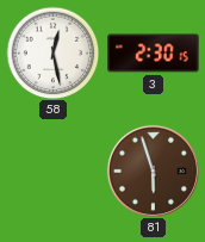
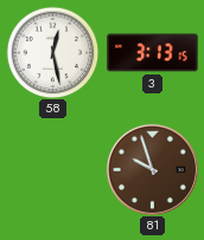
3: 2:30 -> 3:13 (153, 53)
81: 5:57 -> 9:57 (152, 169)
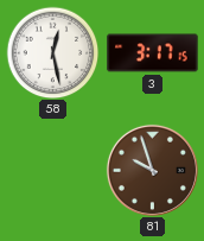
3: 3:13 -> 3:17 (153, 53)
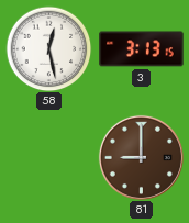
3: 3:17 -> 3:13 (142, 49)
81: 9:57 -> 9:00 (141, 157)
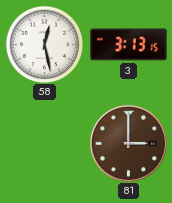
81: 9:00 -> 3:00 (128, 143)
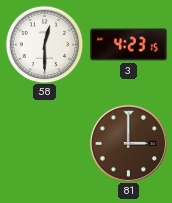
58: 12:28 -> 12:30 (44, 44)
3: 3:13 -> 4:23 (129, 45)
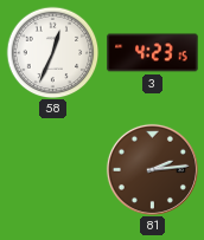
58: 12:30 -> 12:34 (52, 52)
81: 3:00 -> 2:14 (152, 169)
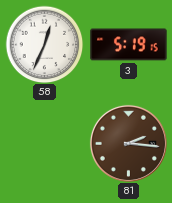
3: 4:23 -> 5:19 (129, 45)
81: 2:14 -> 2:16 (128, 143)
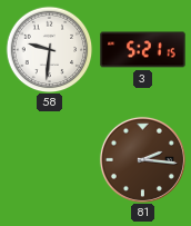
58: 12:34 -> 9:31 (49, 49)
3: 5:19 -> 5:21 (143, 50)
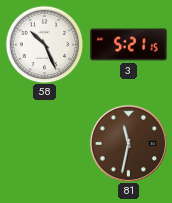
58: 9:31 -> 10:26 (44, 44)
81: 2:16 -> 11:32 (128, 143)
